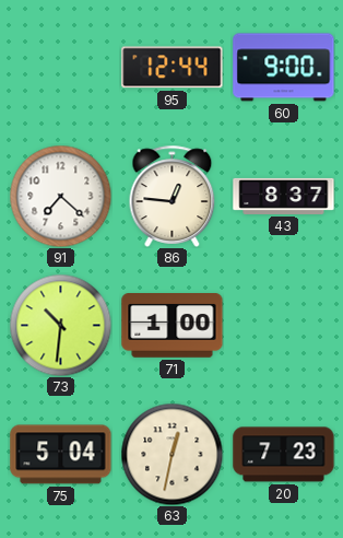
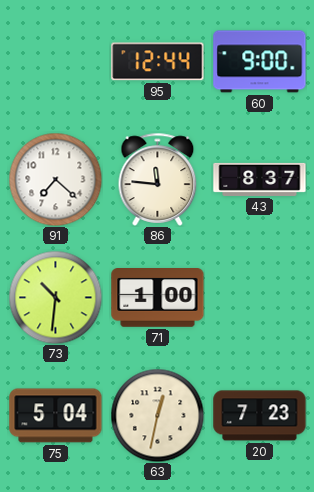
86: 12:46 -> 11:46 (158, 179)
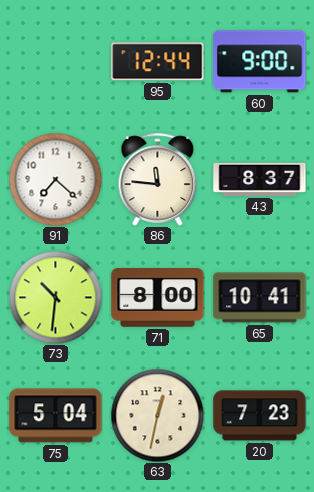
71: 1:00 -> 8:00 (158, 298)
65: none -> 10:41 (260, 298)
